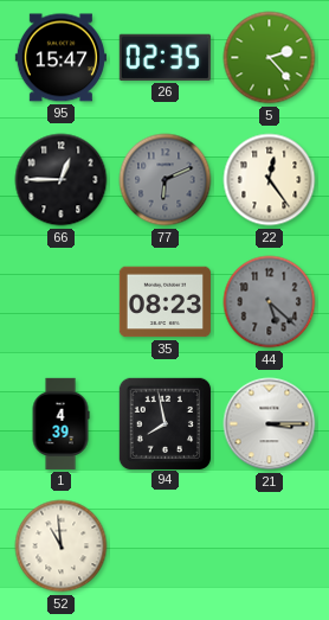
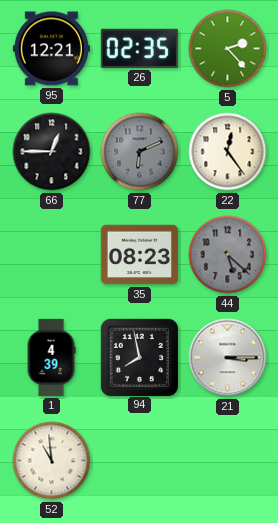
95: 15:47 -> 12:21 (51, 49)
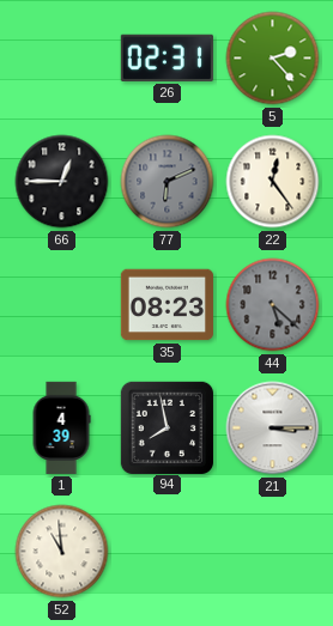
95: 12:21 -> none (51, 49)
26: 02:35 -> 02:31 (166, 57)
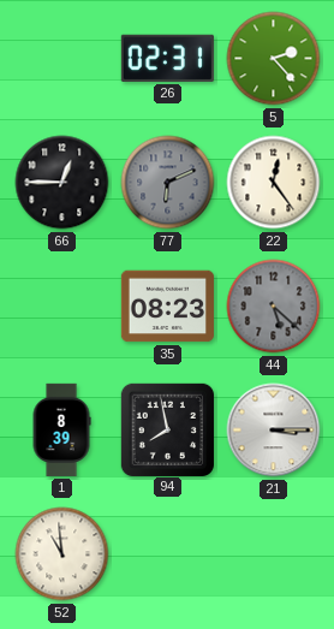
1: 4:39 -> 8:39 (61, 429)
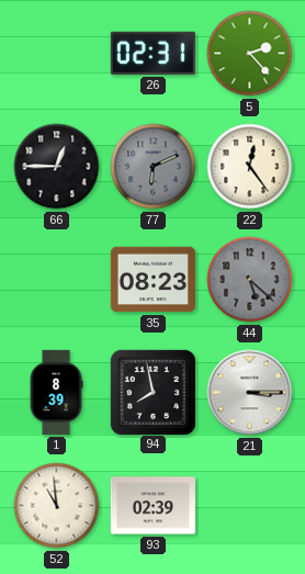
93: none -> 02:39 (152, 506)
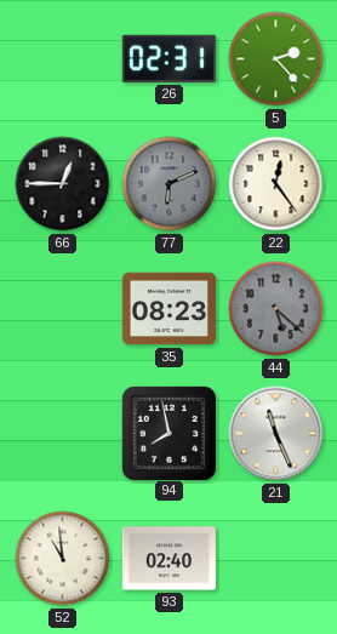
1: 8:39 -> none (56, 392)
21: 3:15 -> 11:26 (276, 434)
93: 02:39 -> 02:40 (168, 559)
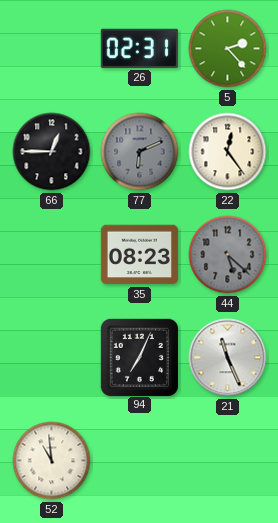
94: 7:58 -> 7:04 (139, 357)
93: 02:40 -> none (168, 559)
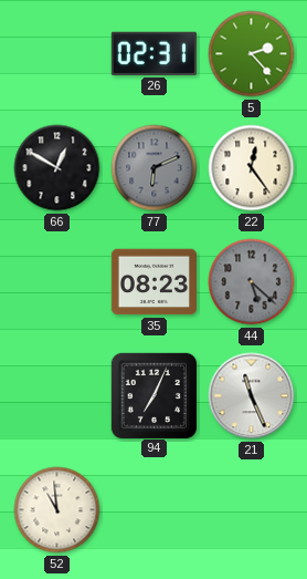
66: 12:45 -> 12:50 (57, 168)
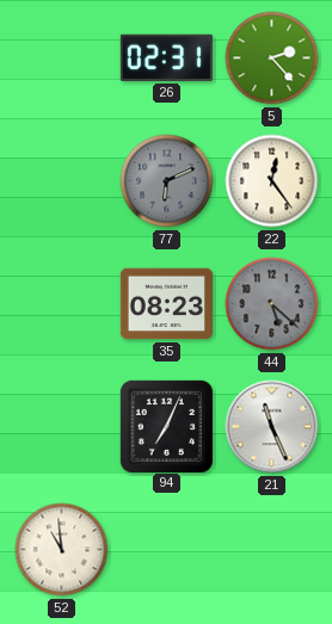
66: 12:50 -> none (57, 168)
